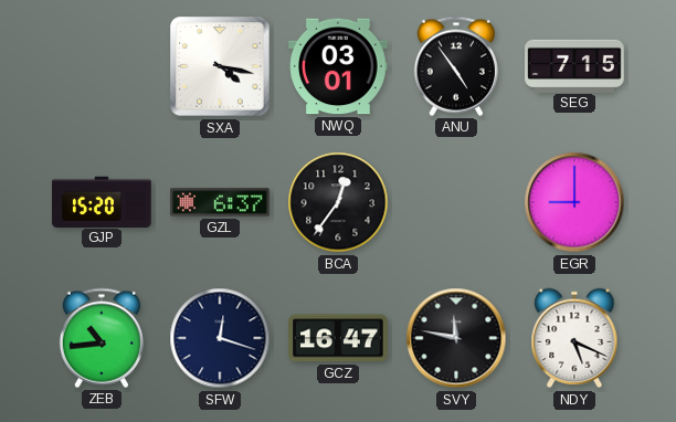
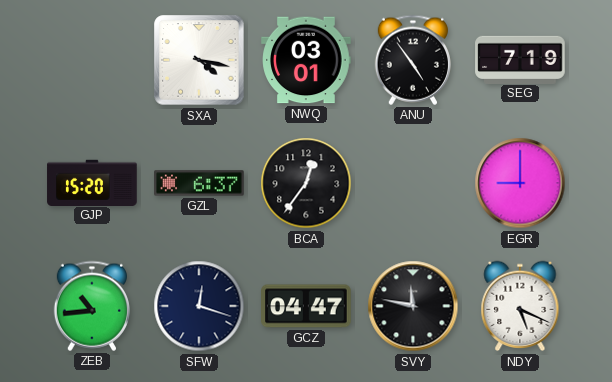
SEG: 7:15 -> 7:19 (520, 59)
GCZ: 16:47 -> 04:47 (306, 306)
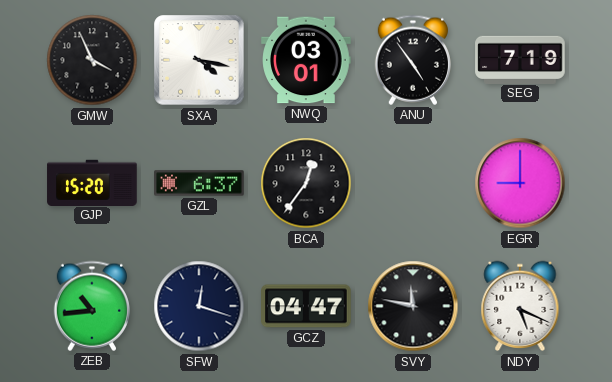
GMW: none -> 3:56 (92, 60)
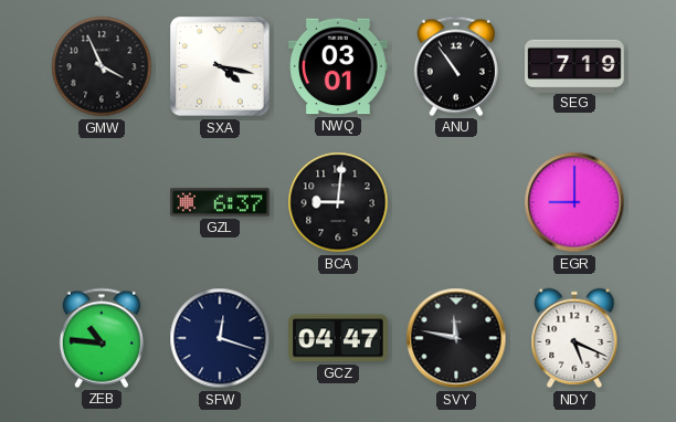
ANU: 4:54 -> 10:54 (456, 66)
GJP: 15:20 -> none (92, 182)
BCA: 12:36 -> 9:01 (338, 202)
ZEB: 10:44 -> 10:46 (102, 338)
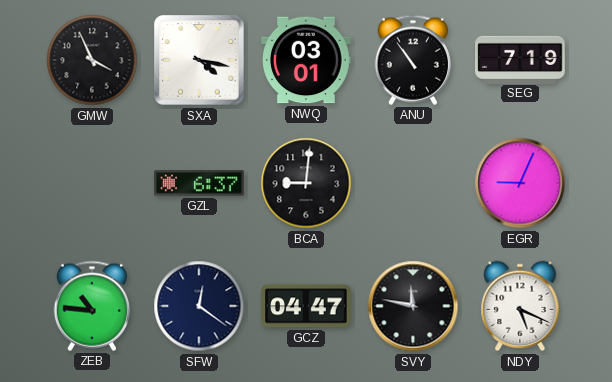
EGR: 9:00 -> 9:04 (520, 183)
SFW: 12:18 -> 12:21 (199, 306)
